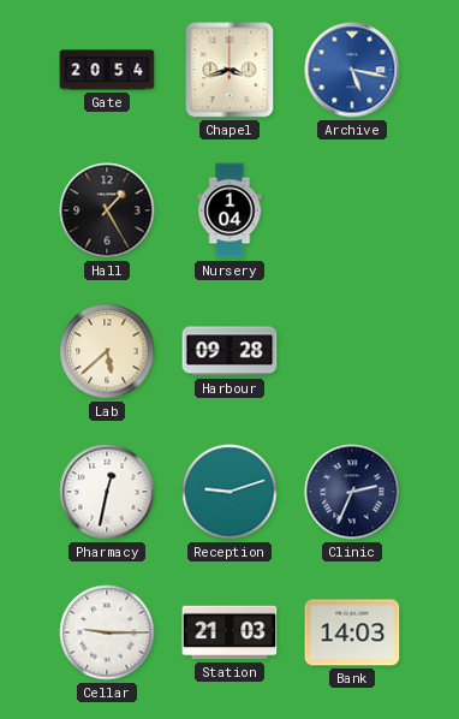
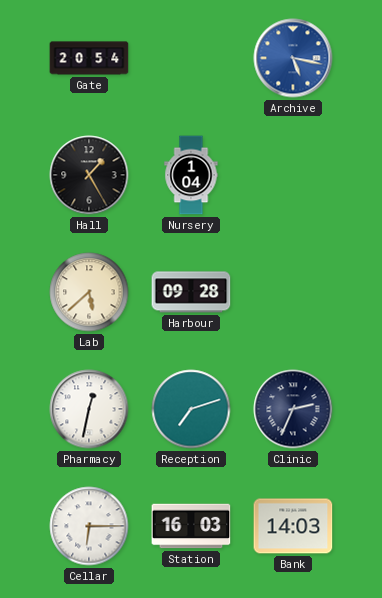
Chapel: 3:42 -> none (229, 70)
Reception: 9:12 -> 7:12 (191, 409)
Cellar: 9:15 -> 6:15 (89, 526)
Station: 21:03 -> 16:03 (191, 526)
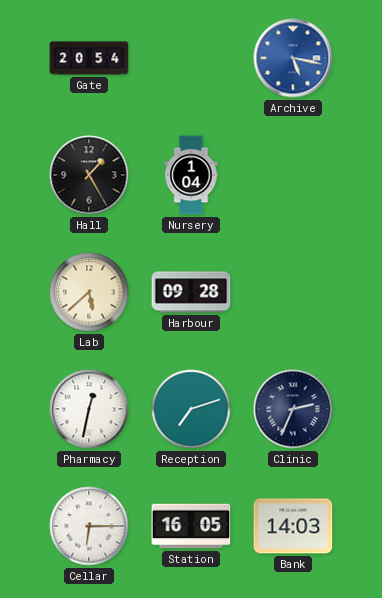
Station: 16:03 -> 16:05 (191, 526)
